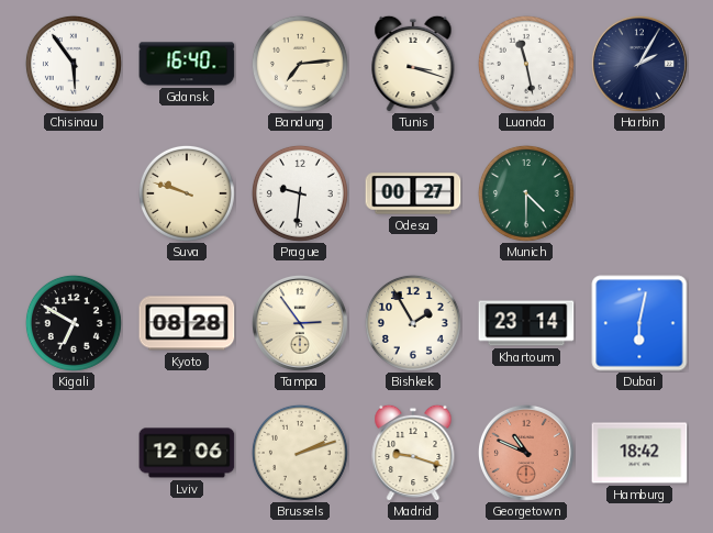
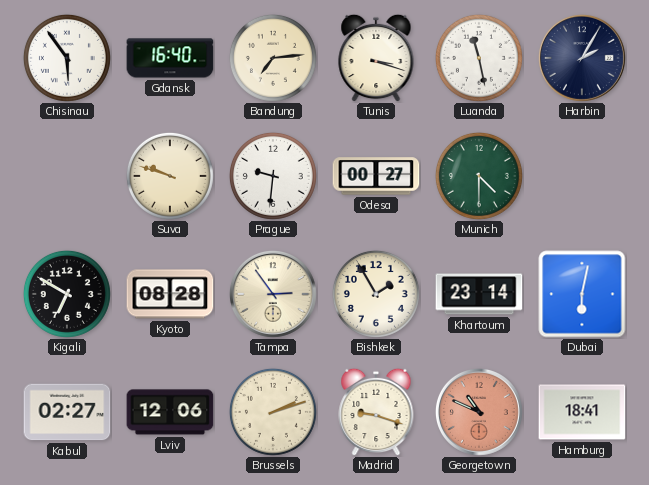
Kabul: none -> 02:27 (67, 412)
Hamburg: 18:42 -> 18:41 (582, 412)
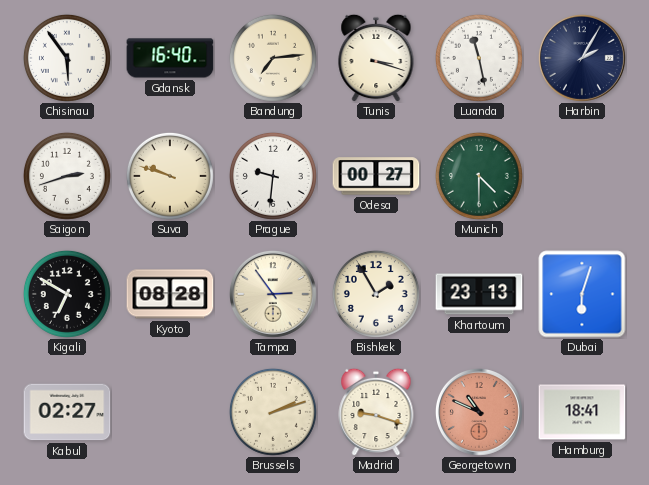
Saigon: none -> 2:42 (67, 176)
Khartoum: 23:14 -> 23:13 (479, 294)
Dubai: 6:02 -> 6:03 (582, 294)
Lviv: 12:06 -> none (170, 412)
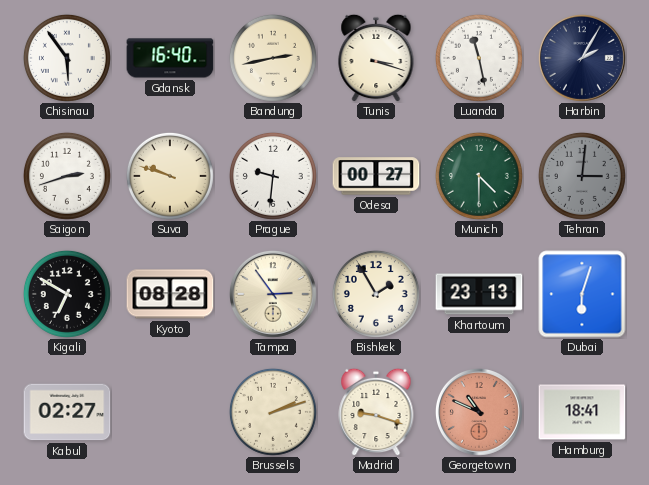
Bandung: 7:14 -> 2:43 (273, 58)
Tehran: none -> 3:01 (582, 176)
